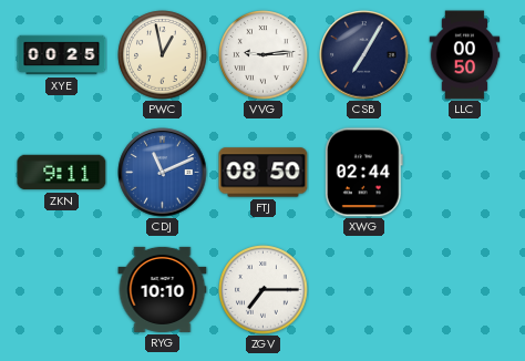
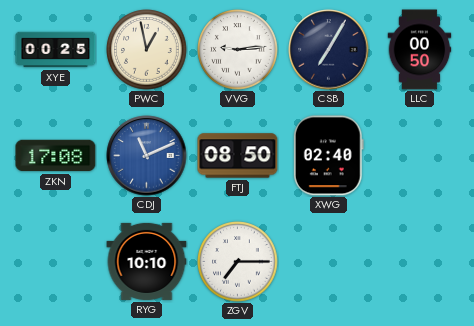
ZKN: 9:11 -> 17:08 (56, 156)
XWG: 02:44 -> 02:40 (328, 156)
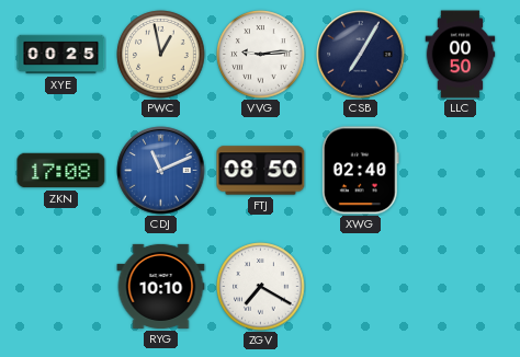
ZGV: 7:15 -> 7:20 (261, 287)
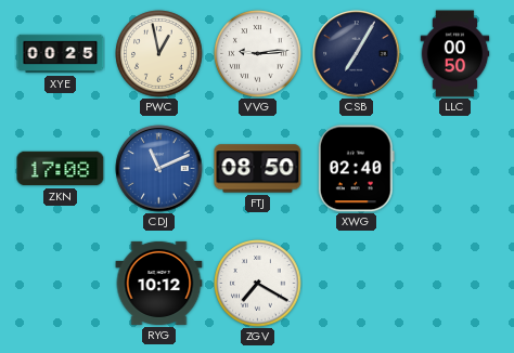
RYG: 10:10 -> 10:12 (159, 283)
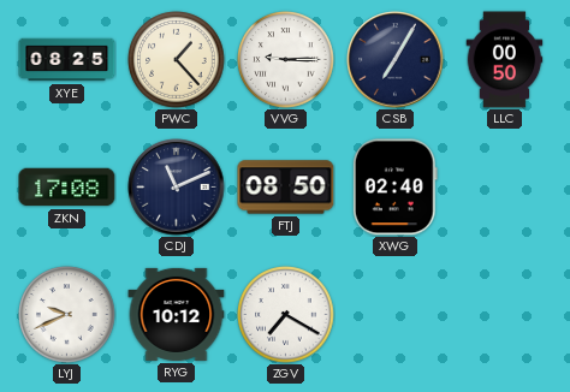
XYE: 00:25 -> 08:25 (67, 60)
PWC: 12:58 -> 1:23 (177, 60)
VVG: 9:14 -> 9:15 (286, 60)
CDJ dial: blue -> navy (177, 188)
LYJ: none -> 9:41 (67, 315)
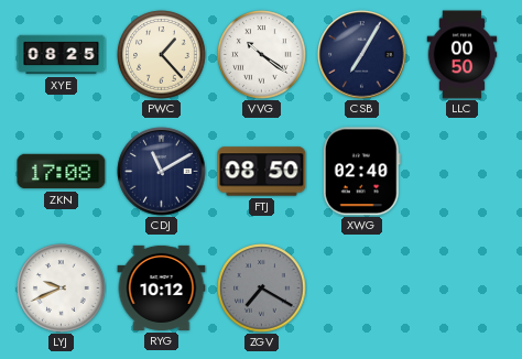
VVG: 9:15 -> 10:21 (262, 55)
CDJ: 11:11 -> 11:10 (162, 172)
ZGV dial: white -> grey (262, 289)
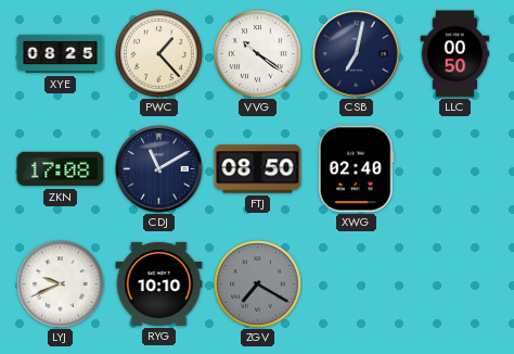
CSB: 7:05 -> 7:02 (357, 54)
RYG: 10:12 -> 10:10 (159, 283)
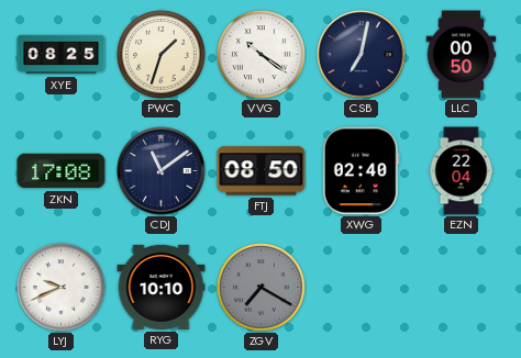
PWC: 1:23 -> 1:33 (162, 55)
CDJ: 11:10 -> 11:09 (162, 171)
EZN: none -> 22:04 (462, 171)
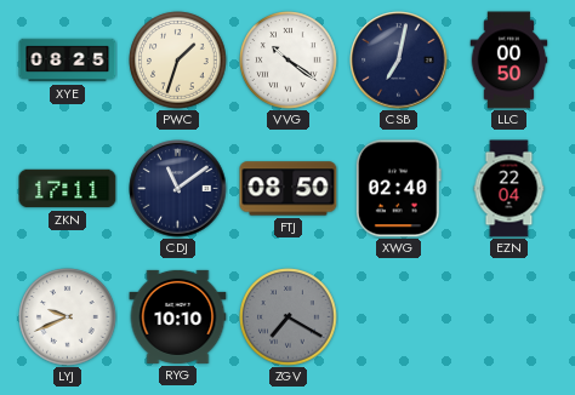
ZKN: 17:08 -> 17:11 (68, 189)
